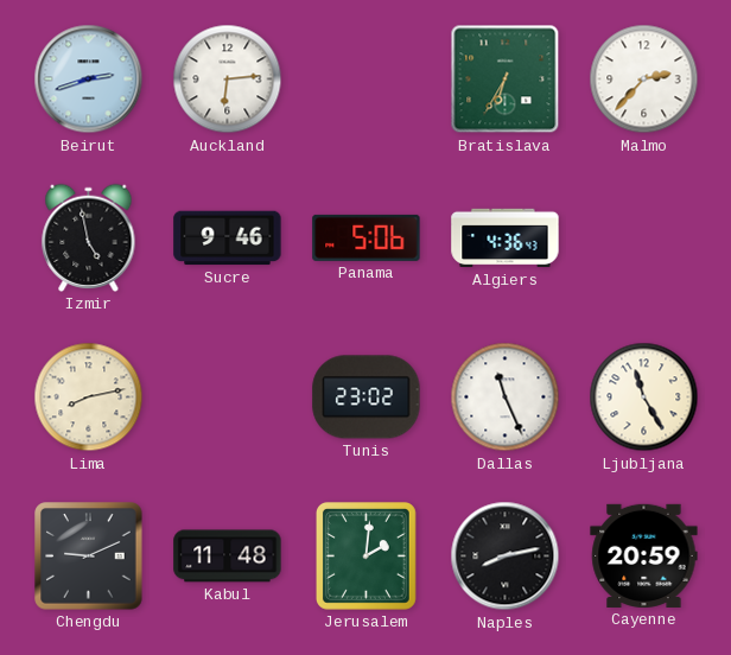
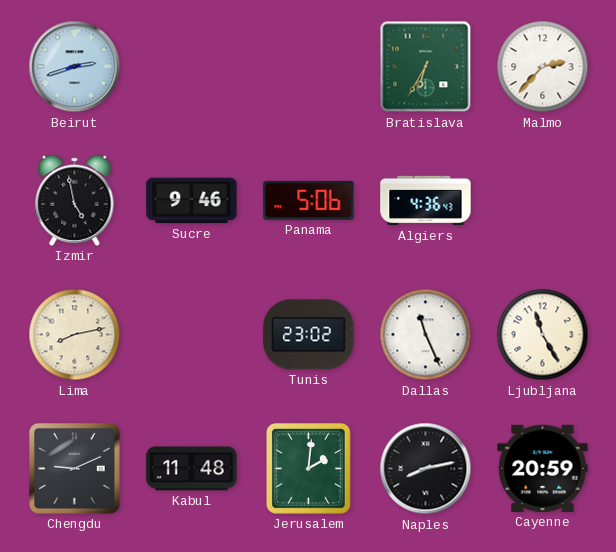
Auckland: 6:14 -> none (228, 80)
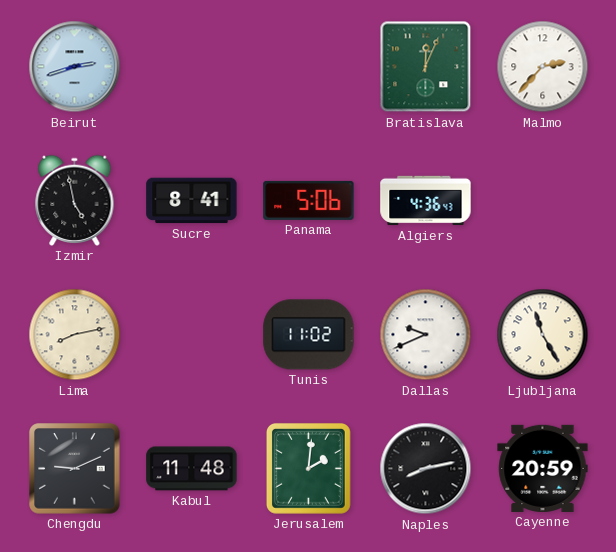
Bratislava: 6:35 -> 12:04 (426, 67)
Sucre: 9:46 -> 8:41 (192, 201)
Tunis: 23:02 -> 11:02 (309, 335)
Dallas: 11:26 -> 9:41 (426, 335)
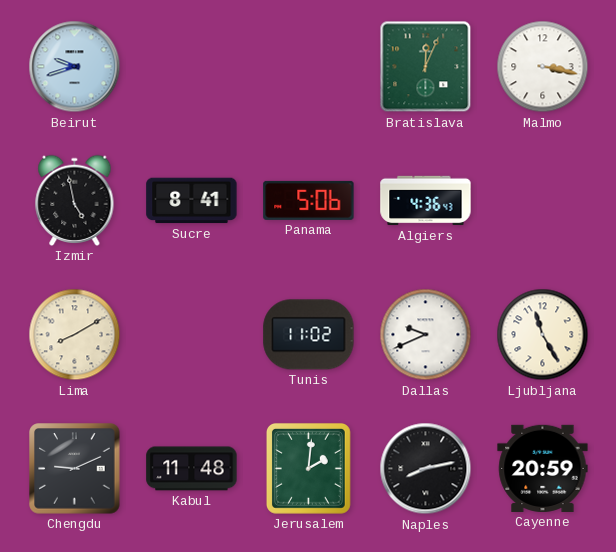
Beirut: 2:42 -> 9:42 (75, 67)
Malmo: 2:37 -> 3:17 (543, 67)
Lima: 8:13 -> 8:10 (75, 335)
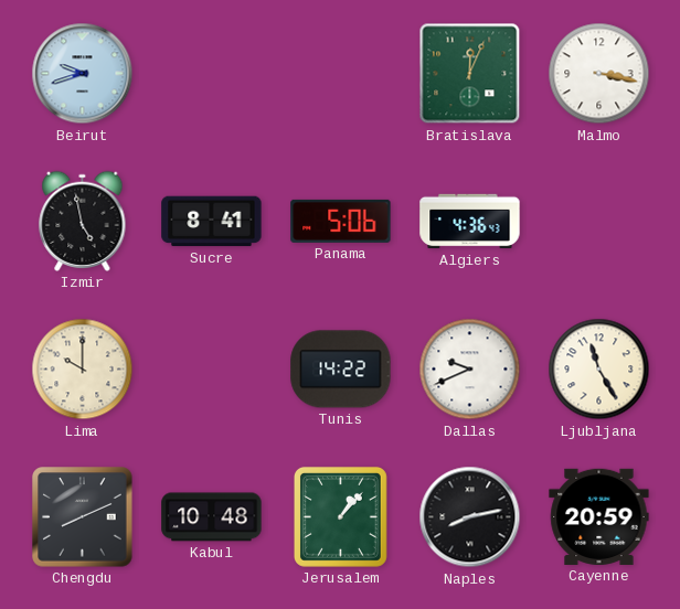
Lima: 8:10 -> 10:00 (83, 370)
Tunis: 11:02 -> 14:22 (341, 370)
Chengdu: 9:11 -> 8:11 (83, 517)
Kabul: 11:48 -> 10:48 (212, 517)
Jerusalem: 2:01 -> 1:07 (340, 516)
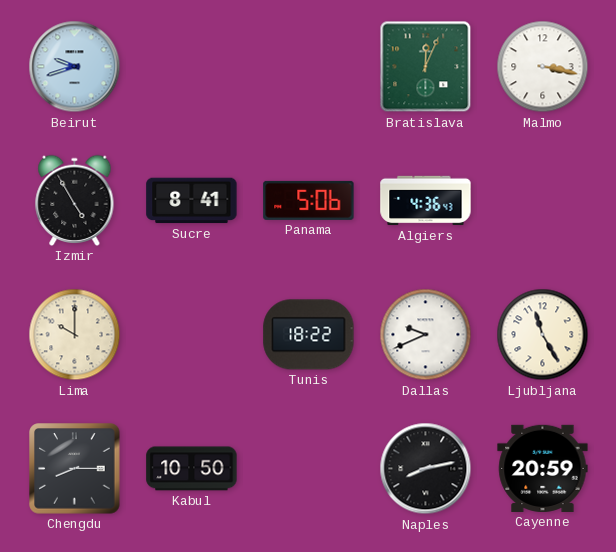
Izmir: 4:58 -> 4:55 (75, 200)
Tunis: 14:22 -> 18:22 (309, 335)
Chengdu: 8:11 -> 8:15 (75, 469)
Kabul: 10:48 -> 10:50 (192, 469)
Jerusalem: 1:07 -> none (340, 516)
